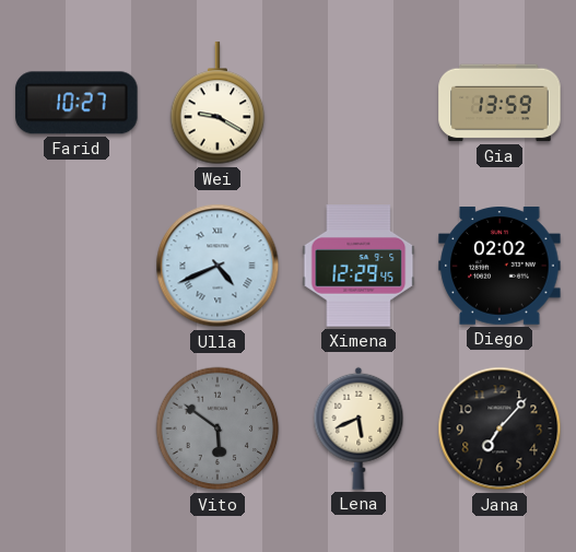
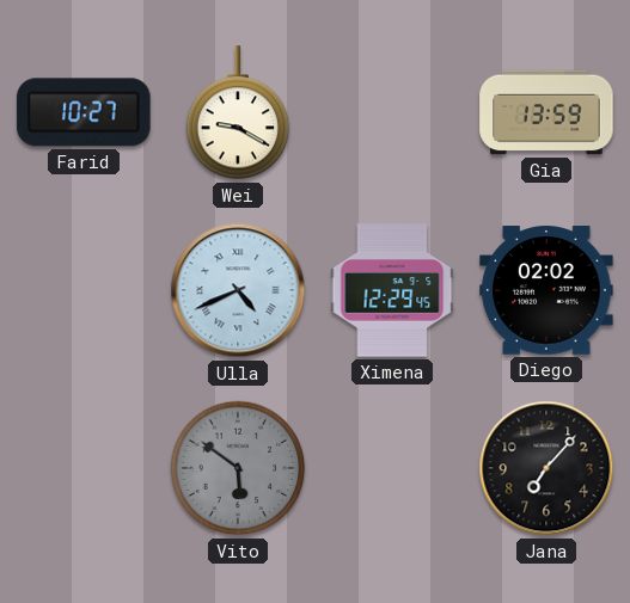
Lena: 5:41 -> none (358, 428)
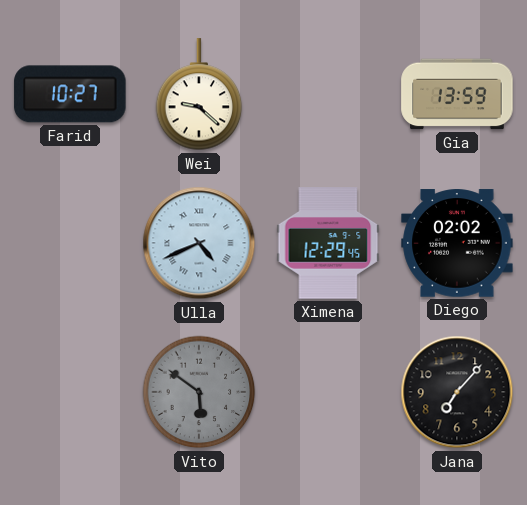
Wei: 9:20 -> 9:22 (199, 95)
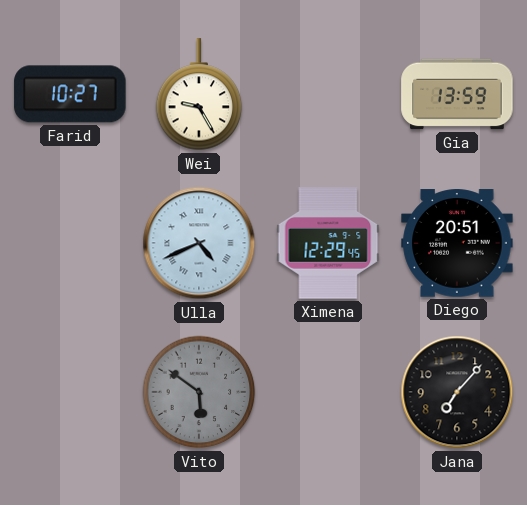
Wei: 9:22 -> 9:25 (199, 95)
Diego: 02:02 -> 20:51 (457, 243)
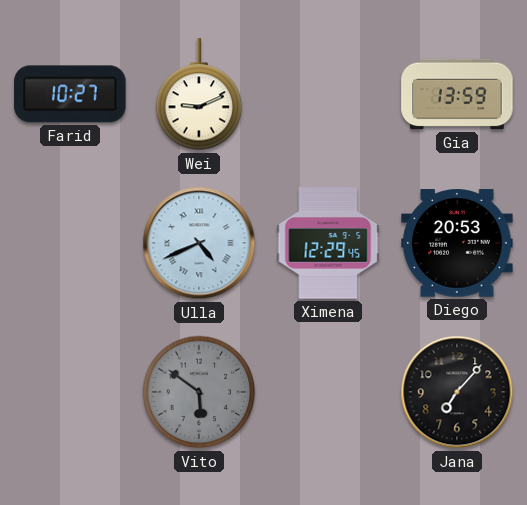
Wei: 9:25 -> 9:11 (199, 95)
Diego: 20:51 -> 20:53 (457, 243)
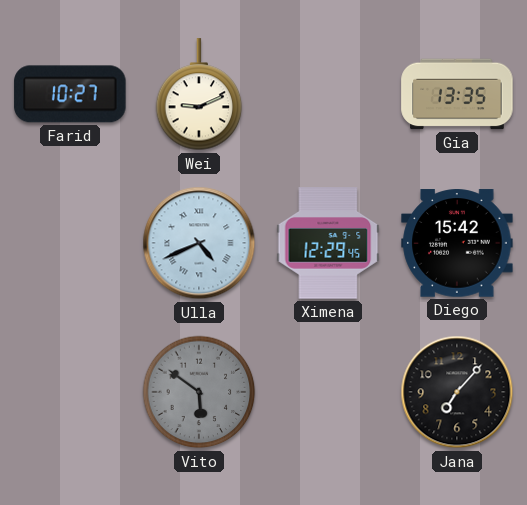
Gia: 13:59 -> 13:35 (457, 94)
Diego: 20:53 -> 15:42 (457, 243)
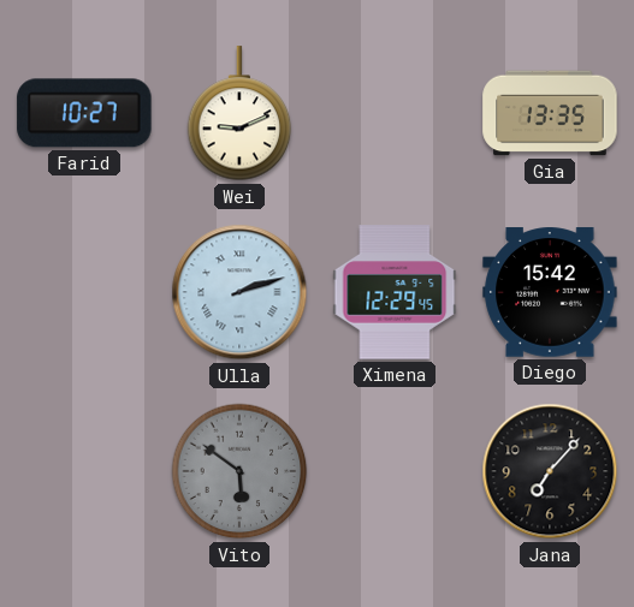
Ulla: 4:41 -> 2:12 (239, 292)
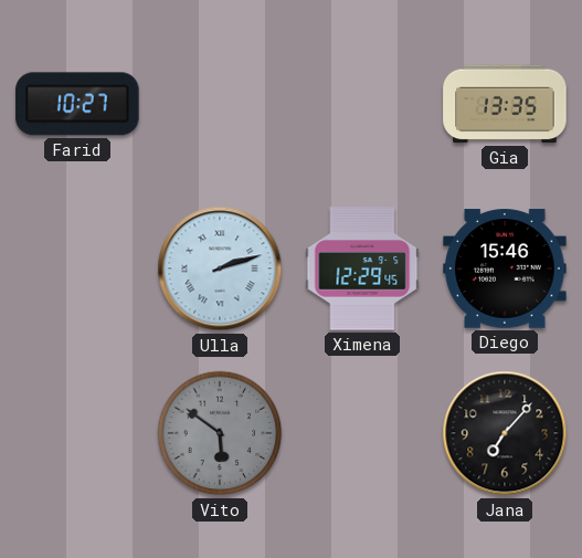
Wei: 9:11 -> none (239, 114)
Diego: 15:42 -> 15:46 (505, 269)
